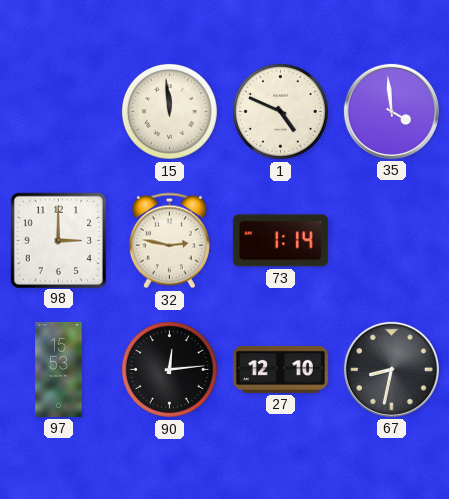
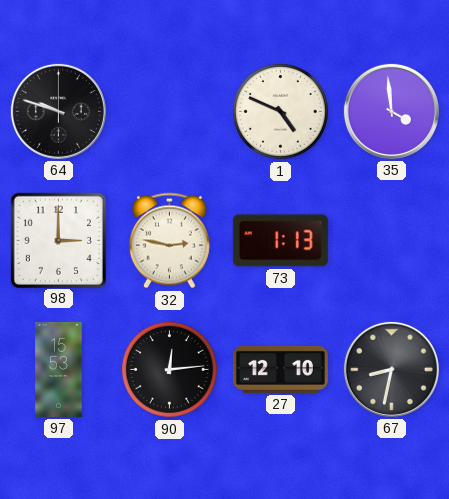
64: none -> 9:48 (58, 111)
15: 11:59 -> none (169, 111)
73: 1:14 -> 1:13 (280, 241)
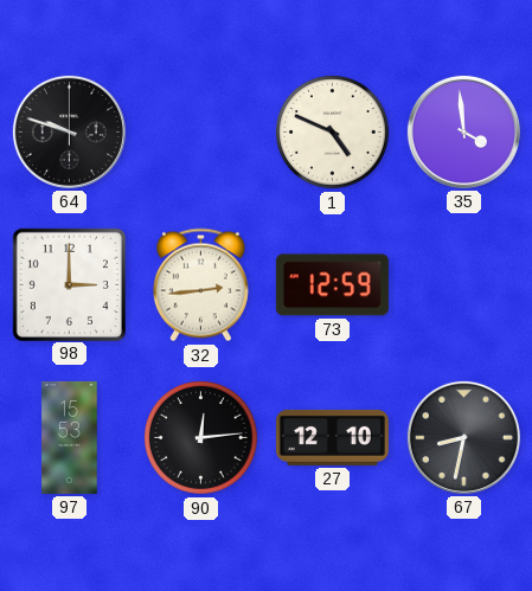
32: 2:47 -> 2:44 (200, 285)
73: 1:13 -> 12:59 (332, 285)
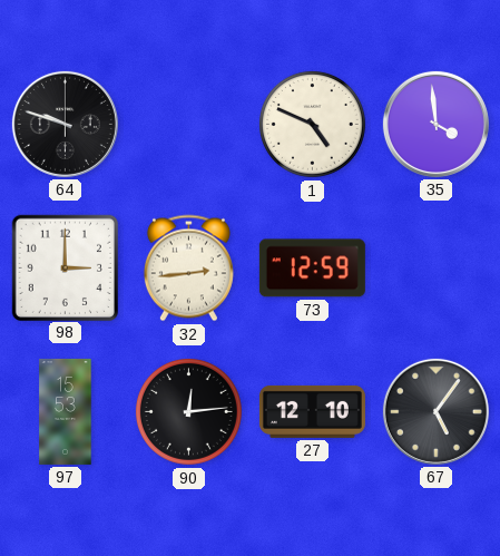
67: 8:32 -> 5:06 (435, 411)
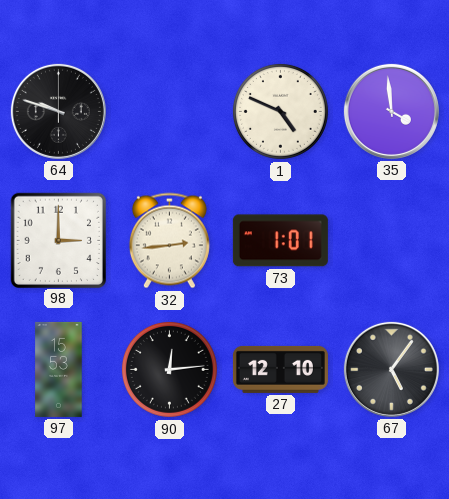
73: 12:59 -> 1:01 (280, 241)
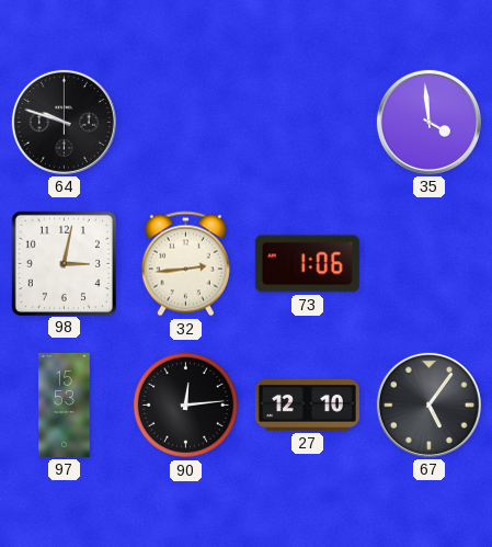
1: 4:49 -> none (280, 111)
98: 3:00 -> 3:02 (64, 263)
73: 1:01 -> 1:06 (307, 264)
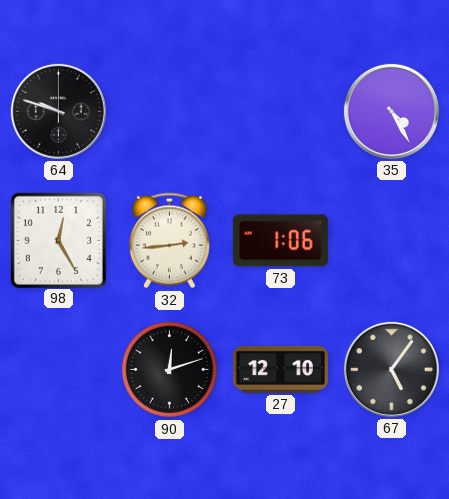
35: 3:59 -> 4:25 (391, 111)
98: 3:02 -> 12:25 (58, 240)
97: 15:53 -> none (65, 404)
90: 12:14 -> 12:12 (169, 369)
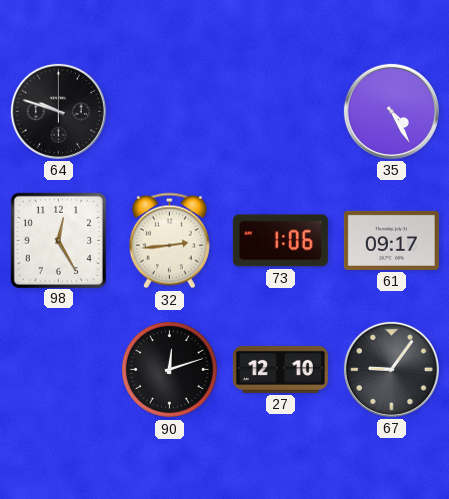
61: none -> 09:17 (391, 240)
67: 5:06 -> 9:06 (391, 369)
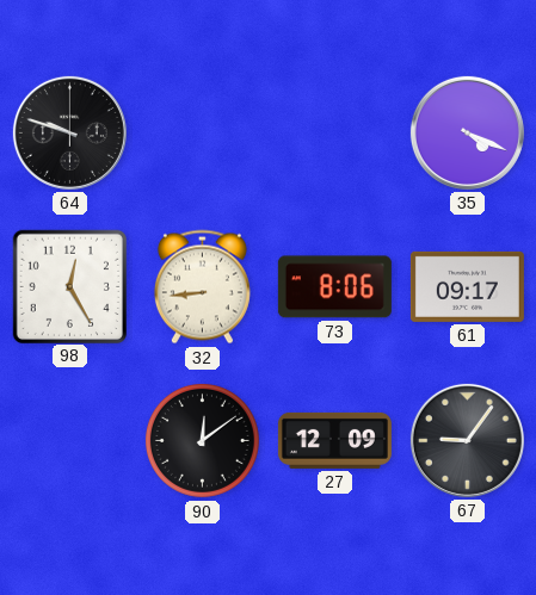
35: 4:25 -> 4:19 (467, 132)
32: 2:44 -> 8:44 (202, 287)
73: 1:06 -> 8:06 (334, 287)
90: 12:12 -> 12:09 (202, 440)
27: 12:10 -> 12:09 (334, 440)
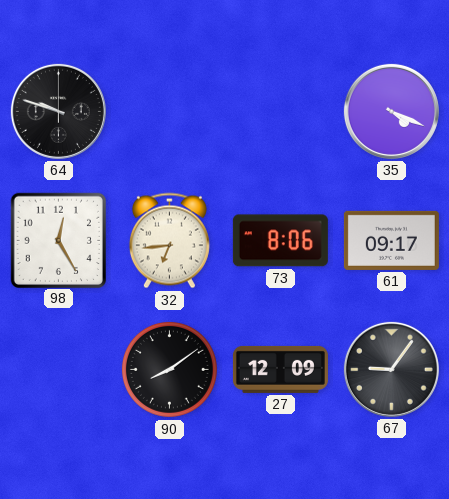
32: 8:44 -> 6:44 (169, 241)
90: 12:09 -> 8:09 (169, 369)
